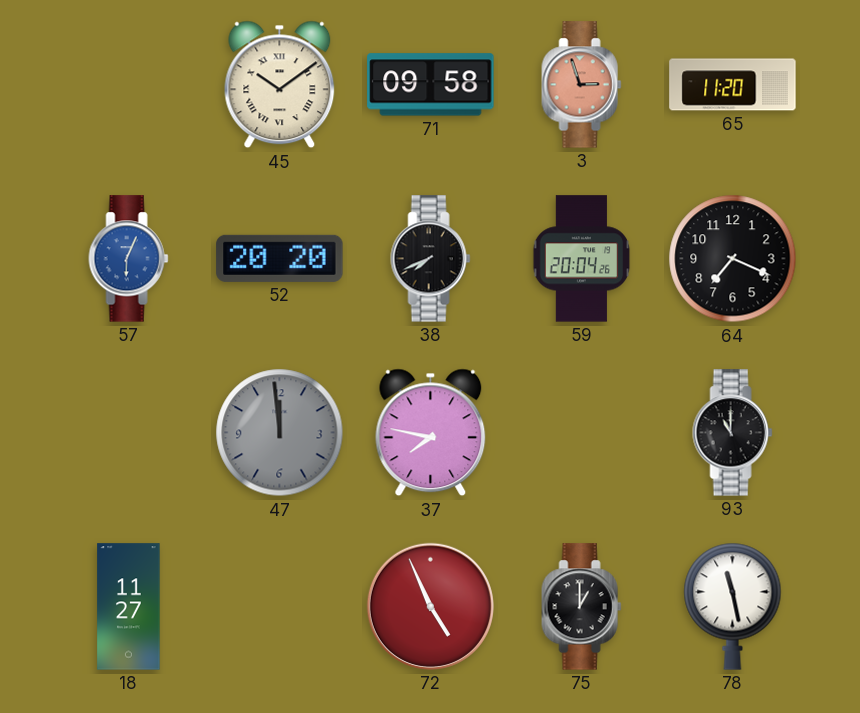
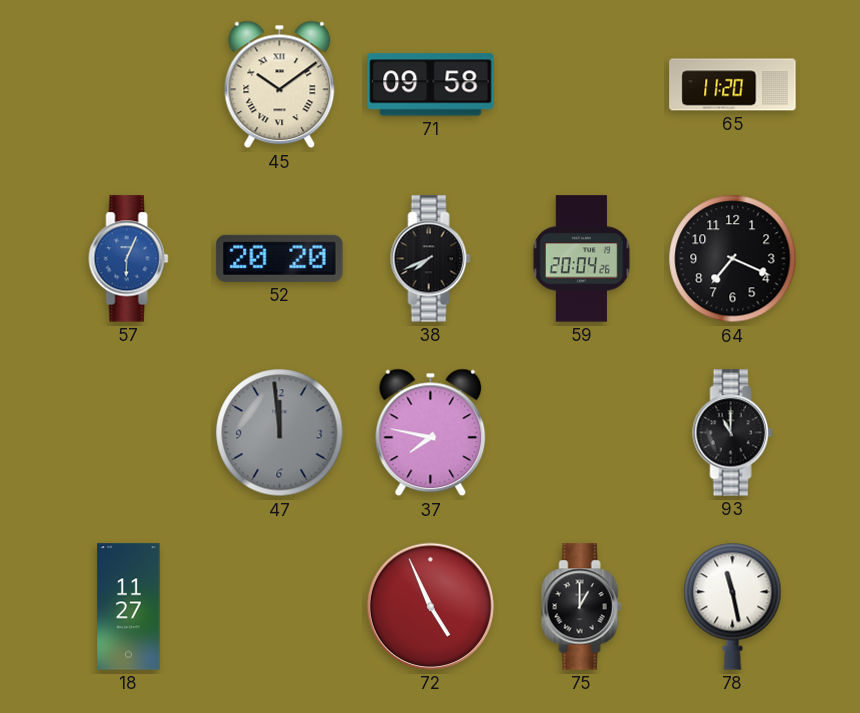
3: 2:57 -> none (582, 85)
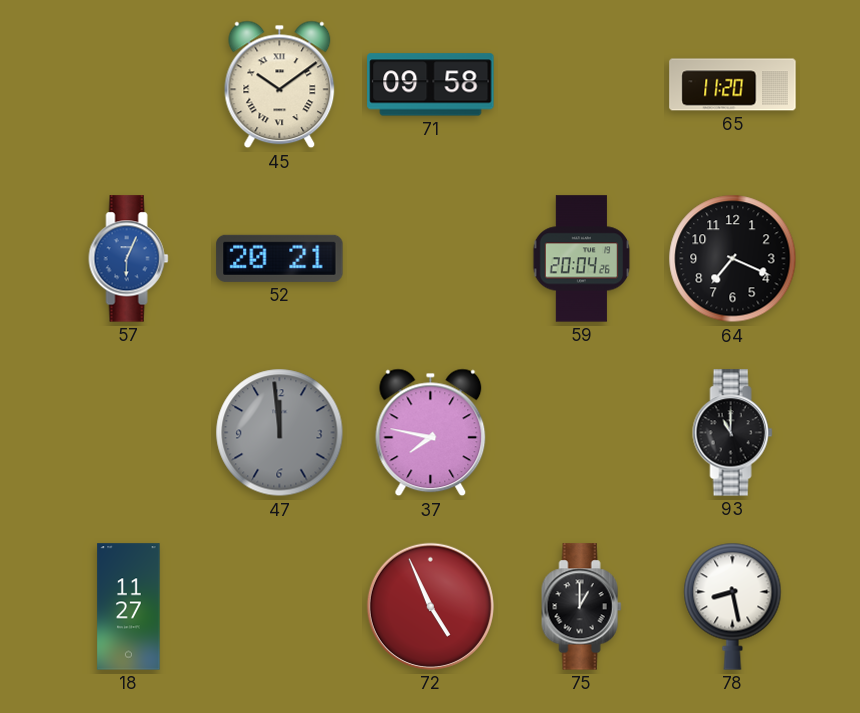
52: 20:20 -> 20:21 (280, 258)
38: 7:41 -> none (431, 259)
78: 11:28 -> 8:28 (733, 606)
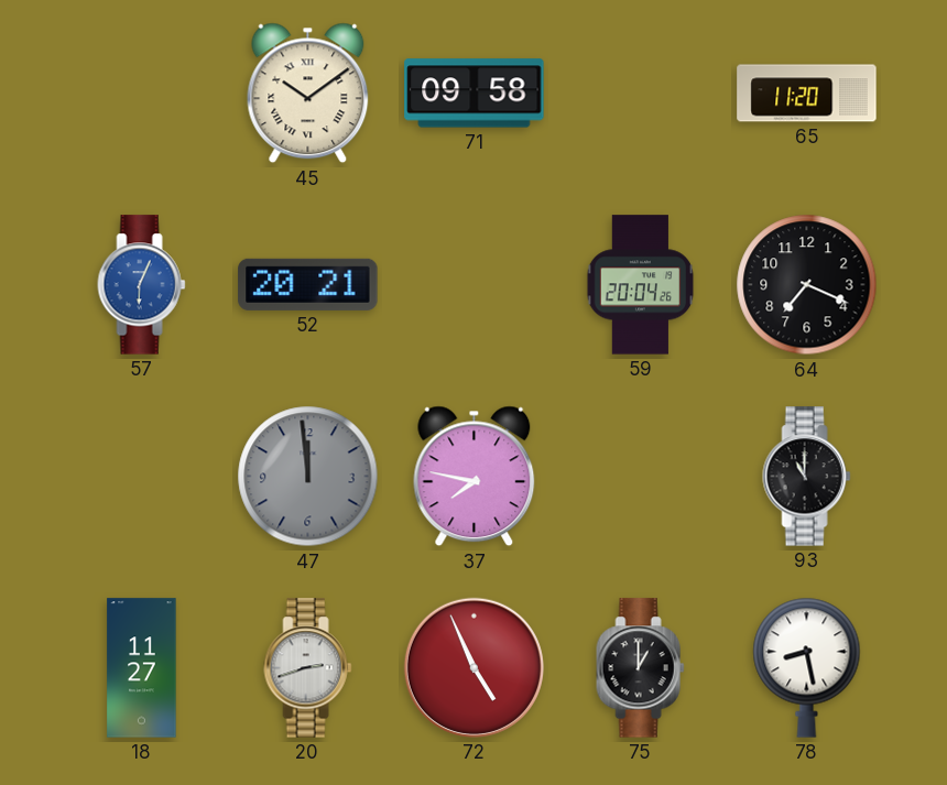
20: none -> 2:42 (308, 668)
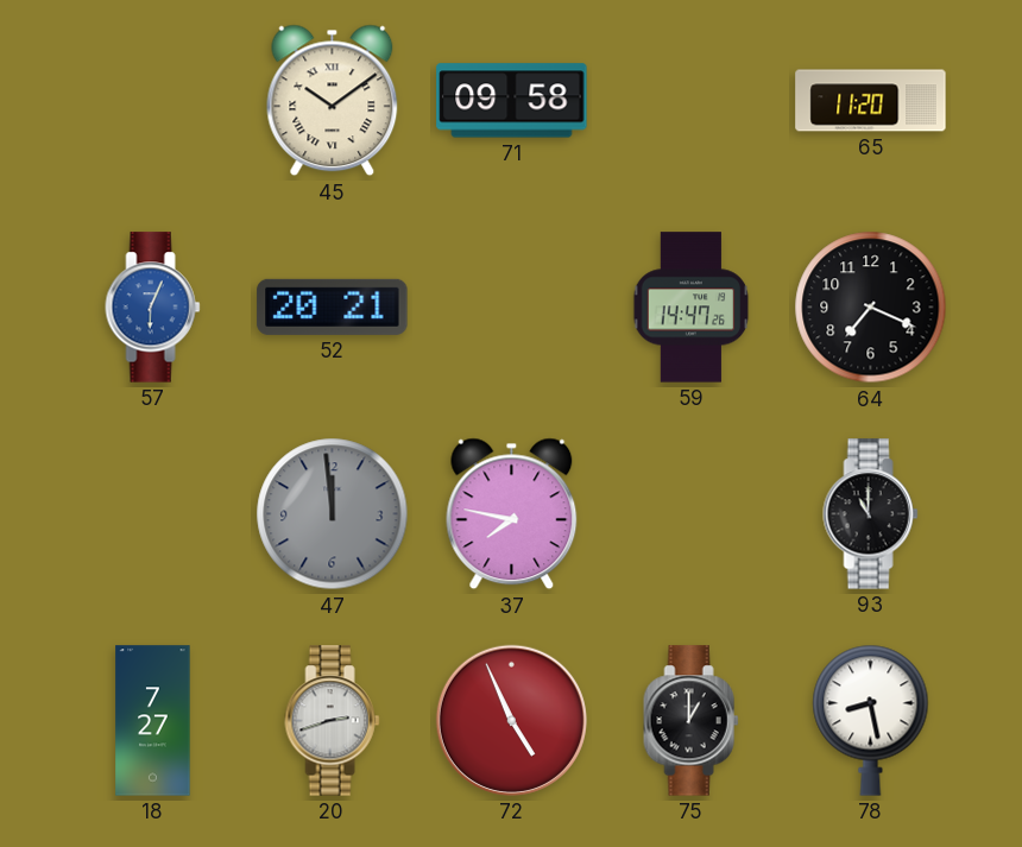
59: 20:04 -> 14:47 (692, 308)
18: 11:27 -> 7:27 (153, 721)
